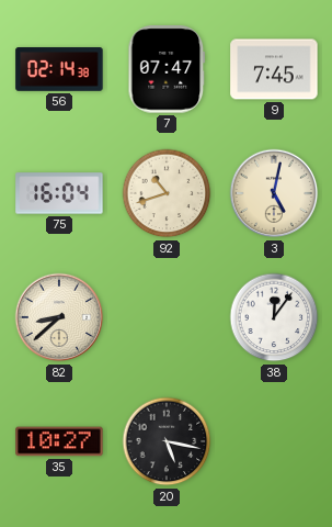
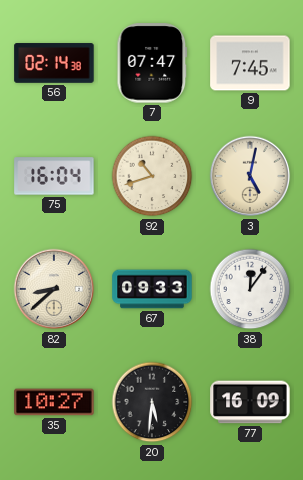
67: none -> 09:33 (152, 289)
20: 5:17 -> 5:31 (152, 402)
77: none -> 16:09 (250, 402)
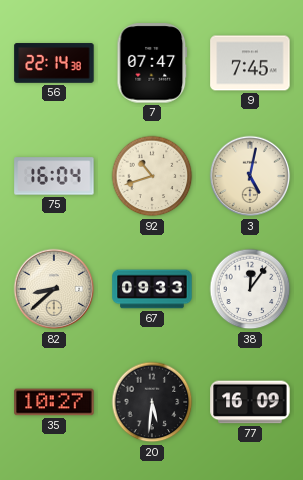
56: 02:14 -> 22:14 (54, 63)
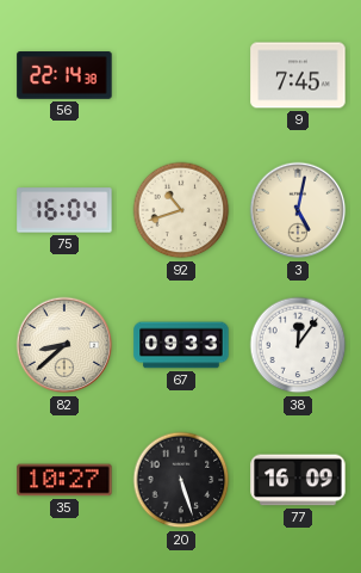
7: 07:47 -> none (152, 63)
20: 5:31 -> 5:27 (181, 480)
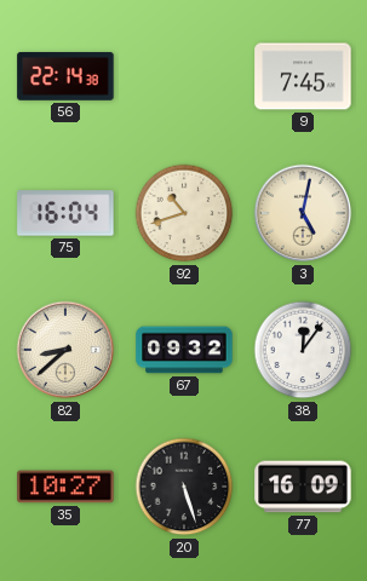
67: 09:33 -> 09:32 (184, 350)
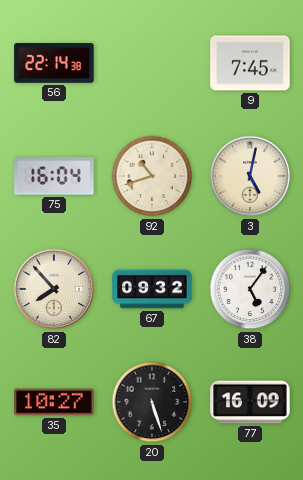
82: 8:38 -> 7:53 (54, 289)
38: 12:06 -> 5:06 (250, 289)
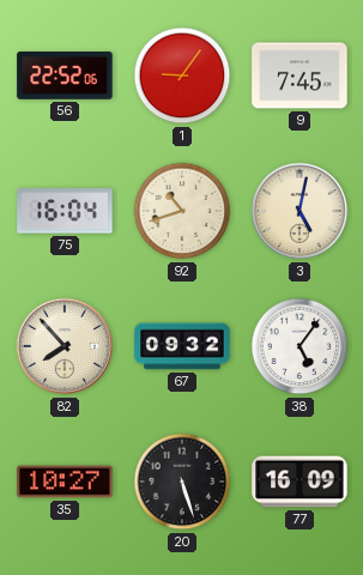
56: 22:14 -> 22:52 (65, 75)
1: none -> 9:06 (182, 75)
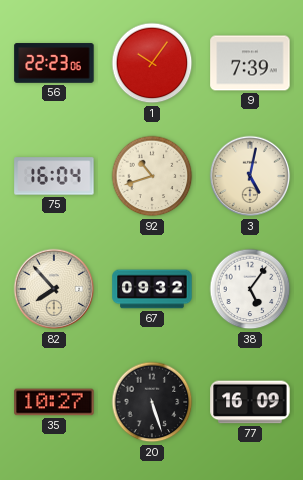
56: 22:52 -> 22:23 (54, 63)
1: 9:06 -> 10:06 (152, 63)
9: 7:45 -> 7:39 (250, 63)
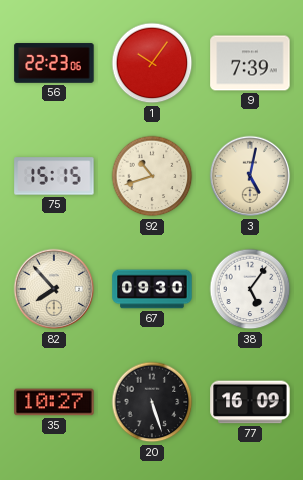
75: 16:04 -> 15:15 (54, 176)
67: 09:32 -> 09:30 (152, 289)
